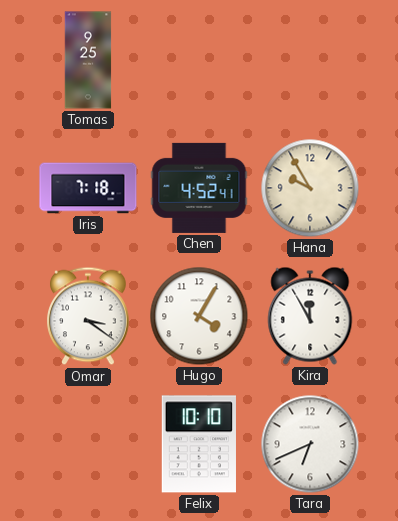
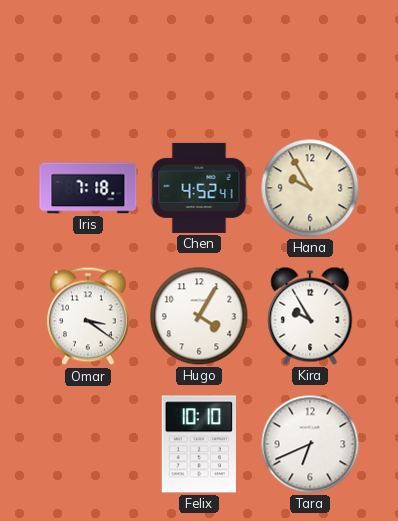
Tomas: 9:25 -> none (88, 60)
Kira: 11:55 -> 9:55 (310, 316)
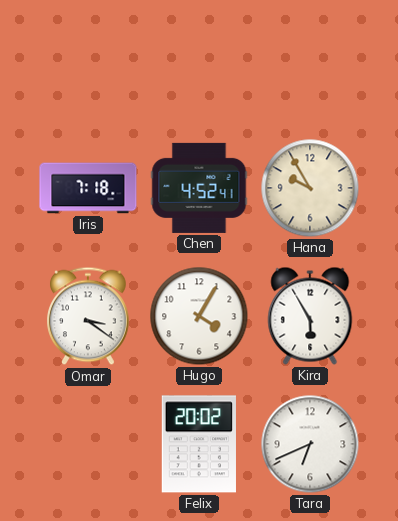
Kira: 9:55 -> 5:55 (310, 316)
Felix: 10:10 -> 20:02 (199, 444)
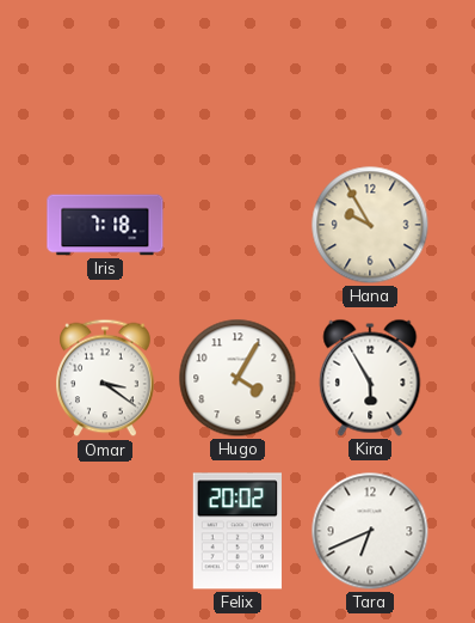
Chen: 4:52 -> none (199, 188)
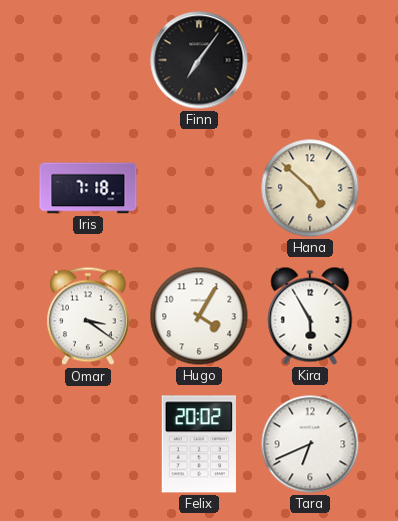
Finn: none -> 7:06 (199, 60)
Hana: 9:55 -> 4:52 (310, 188)
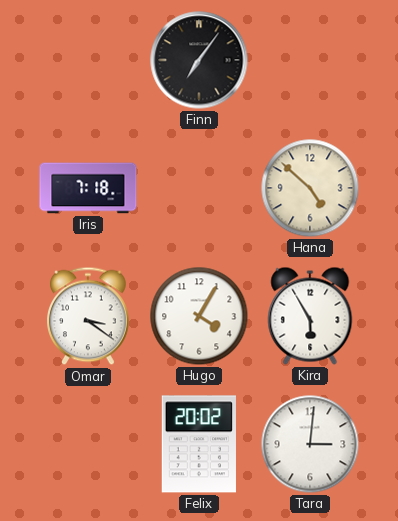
Tara: 6:41 -> 3:01 (310, 444)
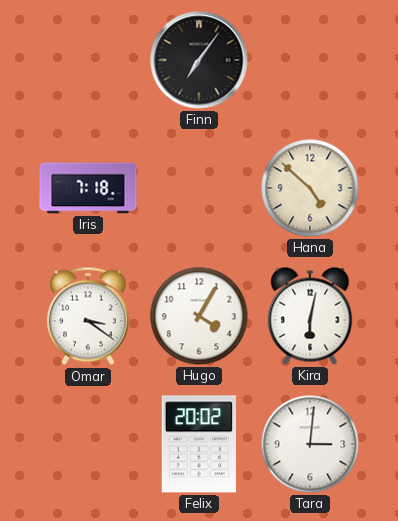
Kira: 5:55 -> 6:02 (310, 316)
